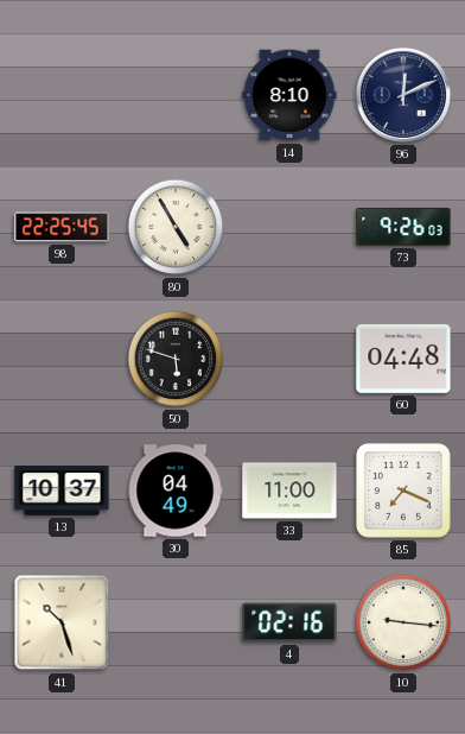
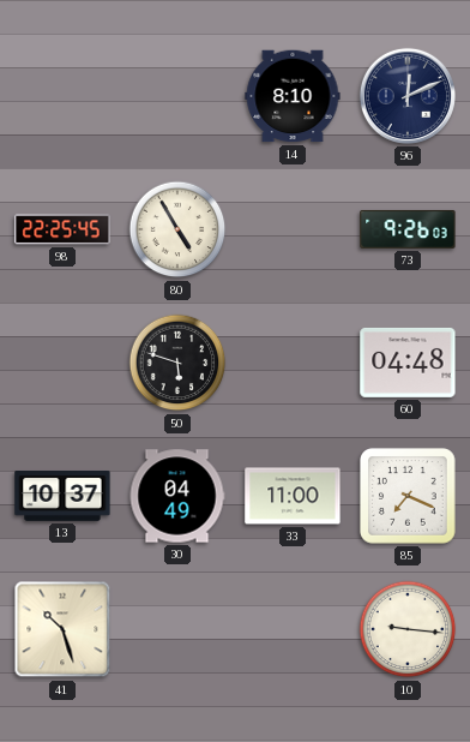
4: 02:16 -> none (289, 622)
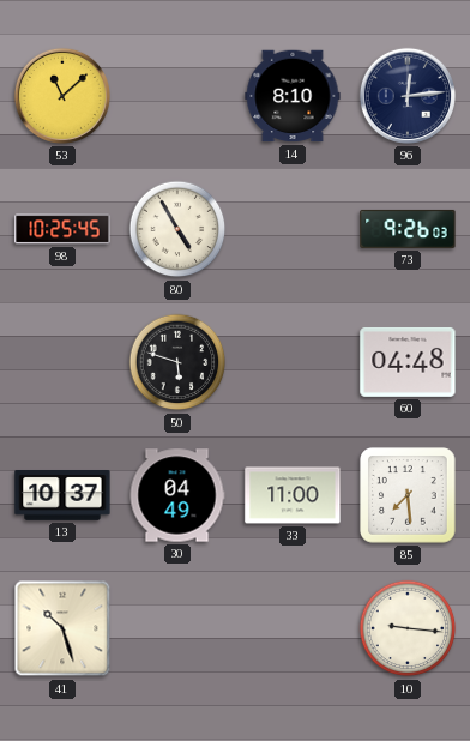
53: none -> 11:08 (62, 96)
96: 12:11 -> 12:14 (408, 96)
98: 22:25 -> 10:25 (62, 229)
85: 7:19 -> 7:29 (408, 495)
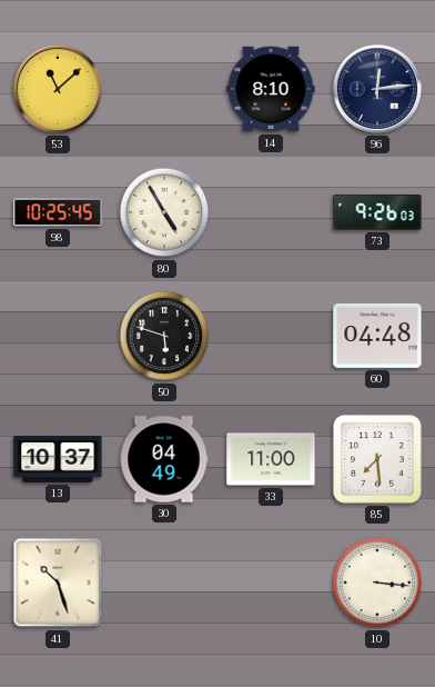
10: 9:16 -> 3:16 (377, 583)
